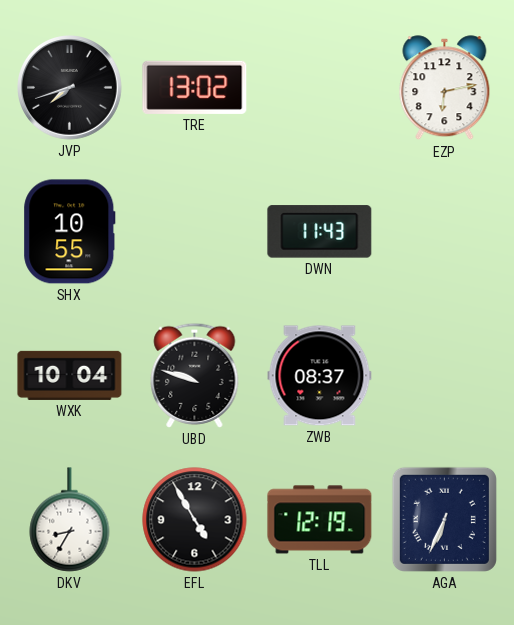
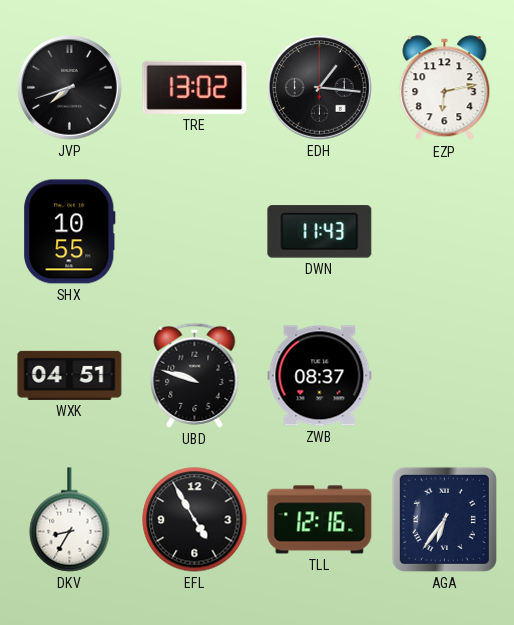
EDH: none -> 1:16 (320, 88)
WXK: 10:04 -> 04:51 (70, 375)
TLL: 12:19 -> 12:16 (320, 520)
AGA: 6:34 -> 6:36 (444, 519)
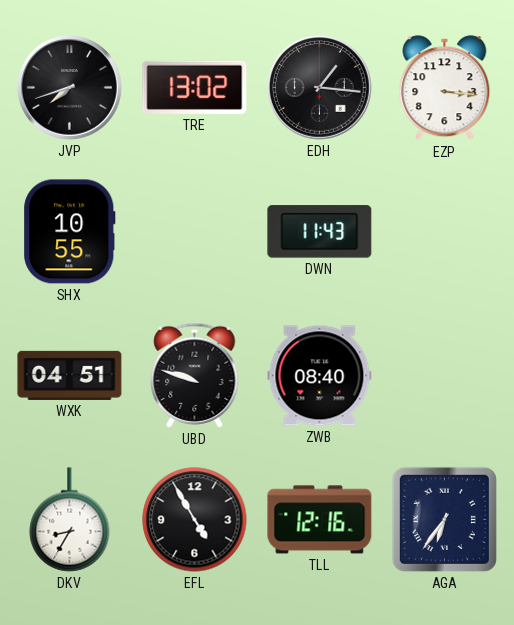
EZP: 6:13 -> 3:16 (445, 88)
ZWB: 08:37 -> 08:40 (320, 376)
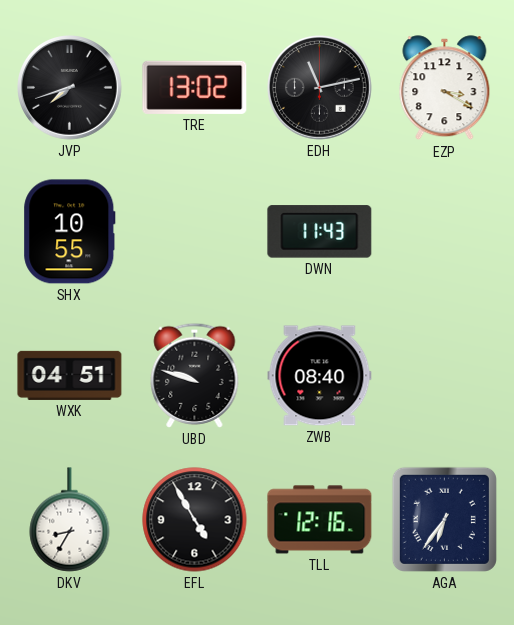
EDH: 1:16 -> 11:13 (320, 88)
EZP: 3:16 -> 3:20 (445, 88)
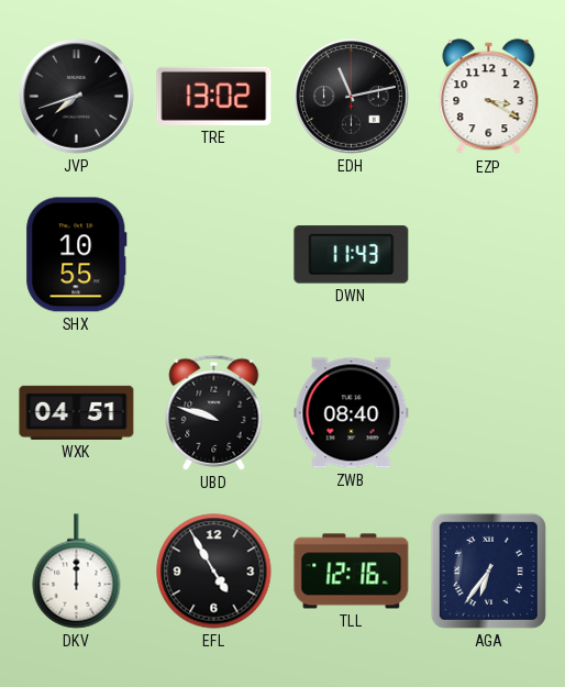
DKV: 8:35 -> 12:00 (77, 572)
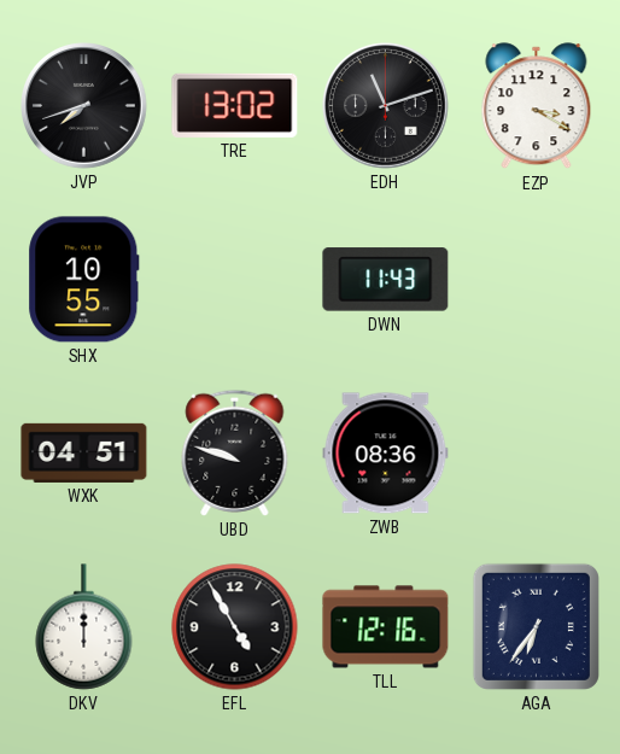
EDH: 11:13 -> 11:12 (386, 106)
ZWB: 08:40 -> 08:36 (386, 454)
